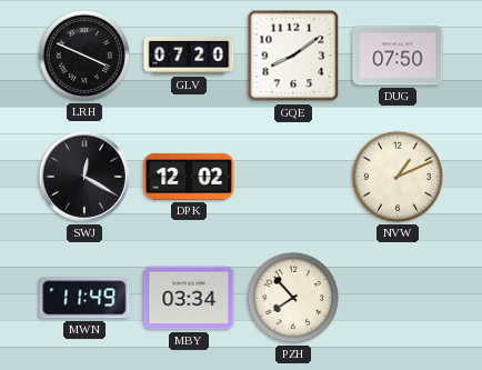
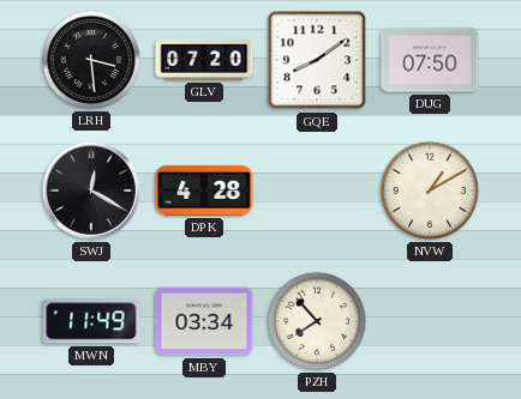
LRH: 3:49 -> 3:29 (91, 60)
DPK: 12:02 -> 4:28 (204, 191)
NVW: 1:11 -> 1:10 (430, 191)
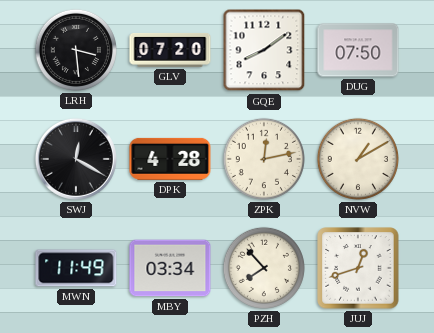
ZPK: none -> 12:13 (264, 159)
JUJ: none -> 12:42 (358, 268)
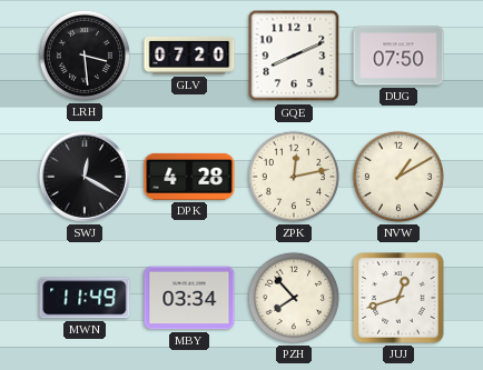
GQE: 8:09 -> 8:11 (294, 56)
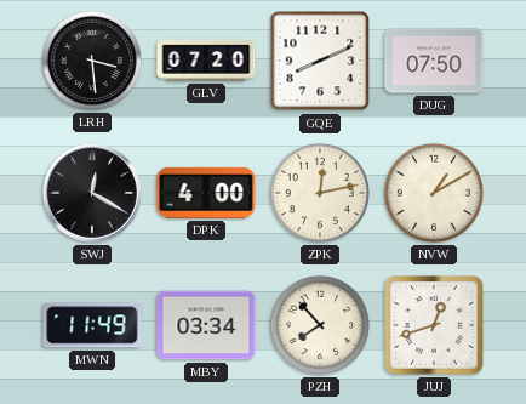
DPK: 4:28 -> 4:00 (206, 193)
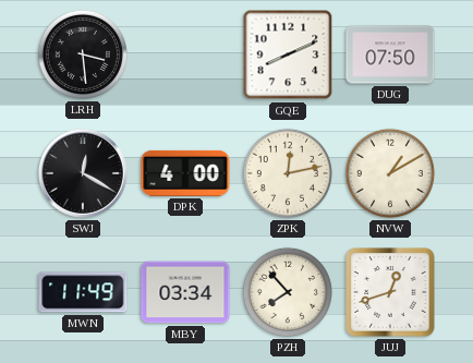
GLV: 07:20 -> none (206, 62)
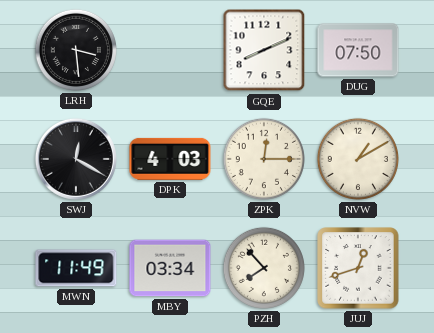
DPK: 4:00 -> 4:03 (170, 159)
ZPK: 12:13 -> 12:15 (264, 159)
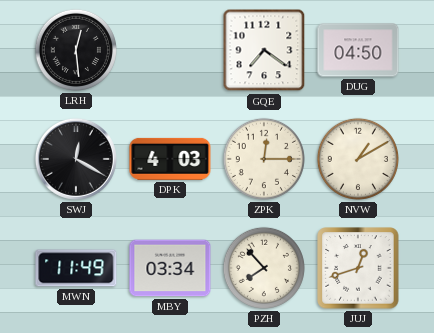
LRH: 3:29 -> 12:29 (76, 50)
GQE: 8:11 -> 7:21 (264, 50)
DUG: 07:50 -> 04:50 (358, 50)
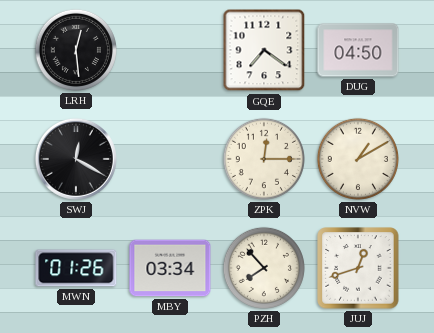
DPK: 4:03 -> none (170, 159)
MWN: 11:49 -> 01:26 (76, 268)
